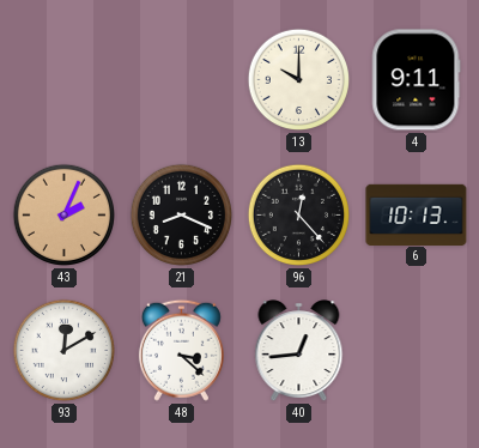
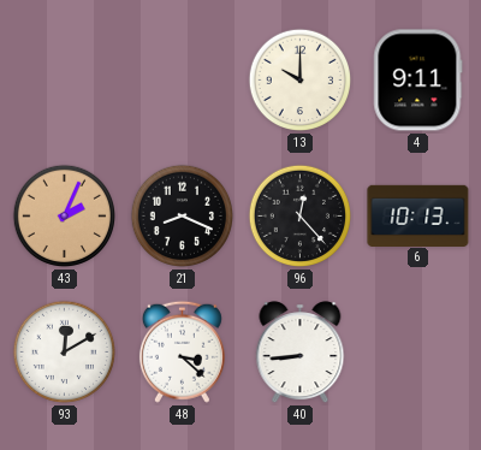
40: 12:44 -> 8:44 (301, 353)
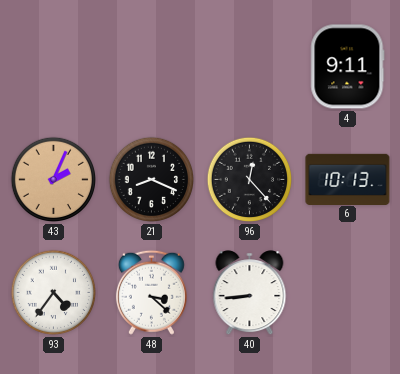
13: 10:00 -> none (301, 81)
93: 12:10 -> 4:36 (54, 293)
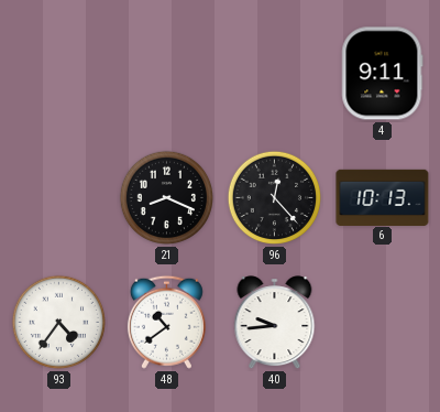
43: 2:04 -> none (54, 180)
48: 3:22 -> 10:39 (166, 322)
40: 8:44 -> 9:44 (275, 323)
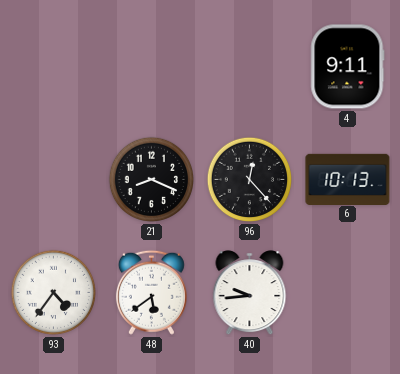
48: 10:39 -> 5:39 (151, 292)
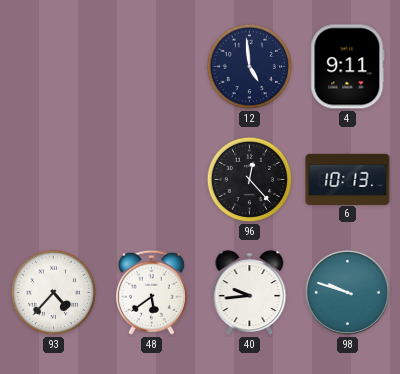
12: none -> 4:59 (250, 67)
21: 8:19 -> none (152, 180)
93: 4:36 -> 4:37 (54, 293)
98: none -> 9:48 (347, 292)
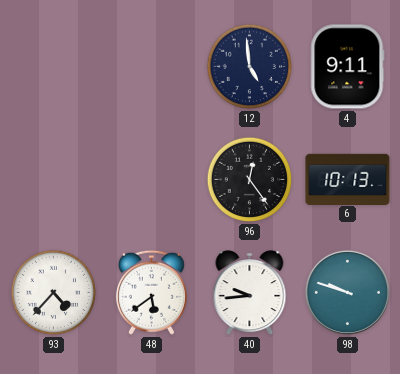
96: 12:23 -> 12:24 (250, 180)
